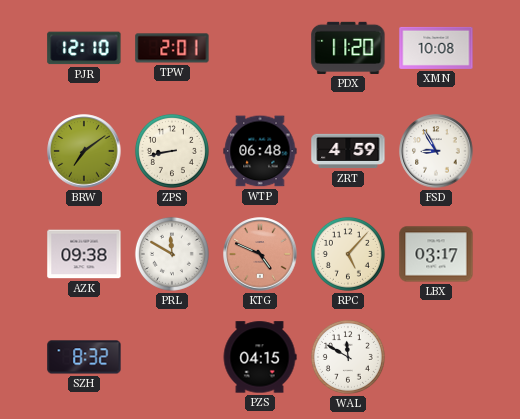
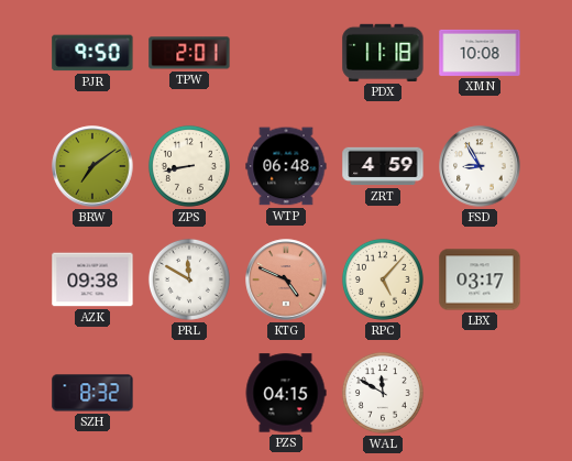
PJR: 12:10 -> 9:50 (92, 53)
PDX: 11:20 -> 11:18 (383, 53)
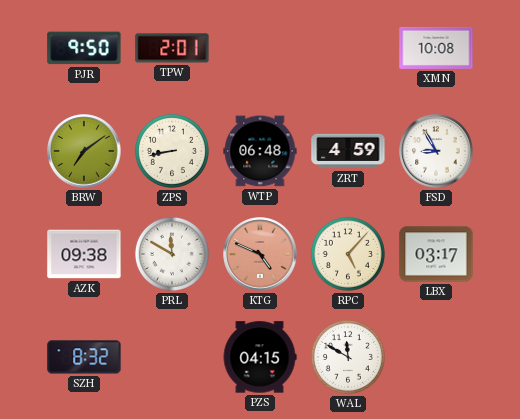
PDX: 11:18 -> none (383, 53)
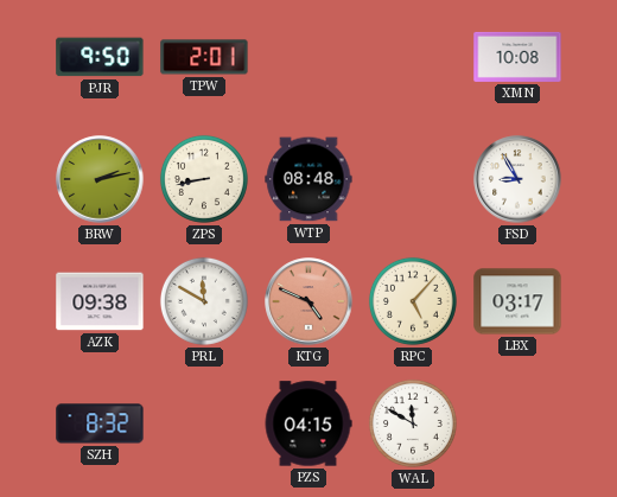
BRW: 7:09 -> 2:13 (100, 179)
WTP: 06:48 -> 08:48 (308, 179)
ZRT: 4:59 -> none (348, 151)
